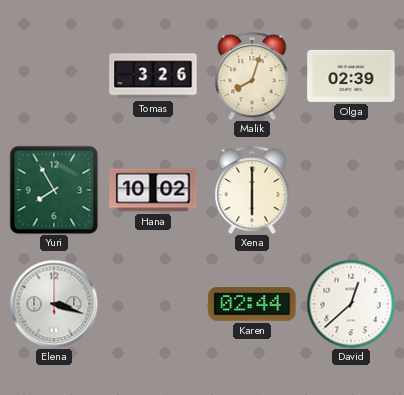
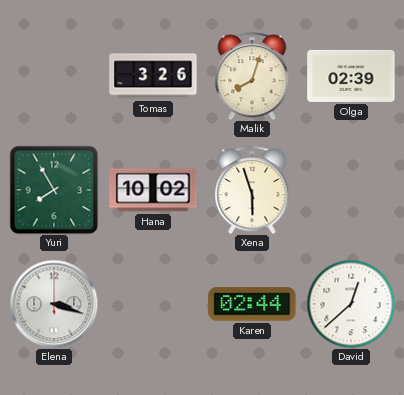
Xena: 6:00 -> 5:57 (252, 190)
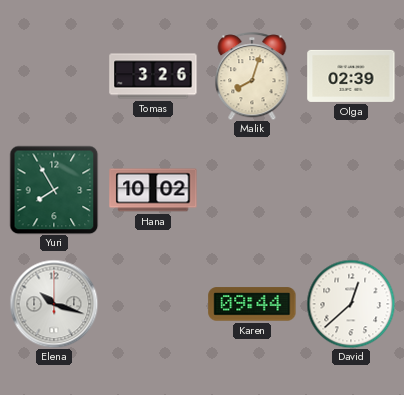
Xena: 5:57 -> none (252, 190)
Elena: 3:18 -> 10:18 (54, 304)
Karen: 02:44 -> 09:44 (252, 304)
